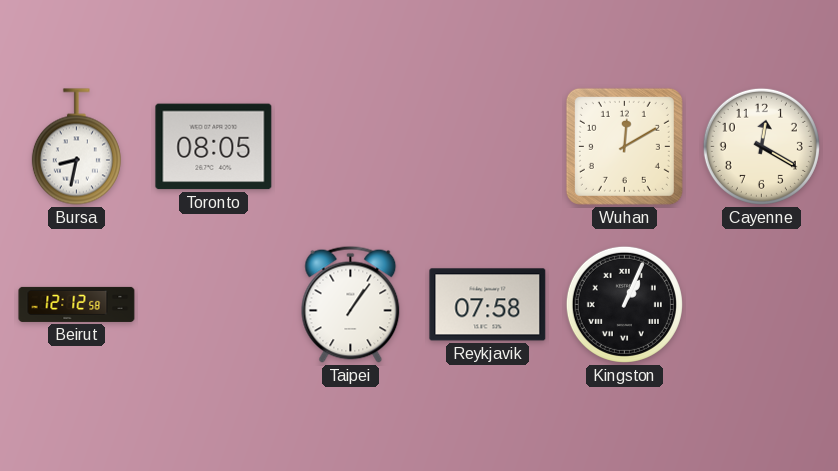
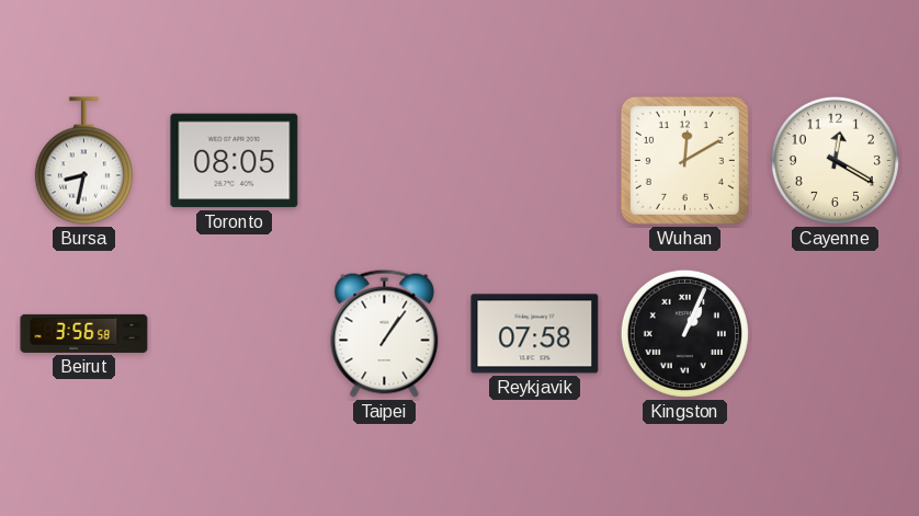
Beirut: 12:12 -> 3:56 (84, 333)
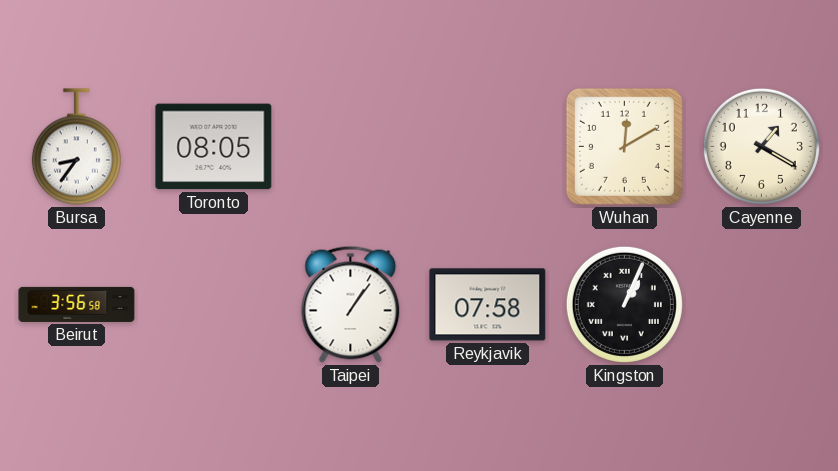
Bursa: 8:32 -> 8:36 (76, 147)
Cayenne: 12:20 -> 1:20 (761, 146)
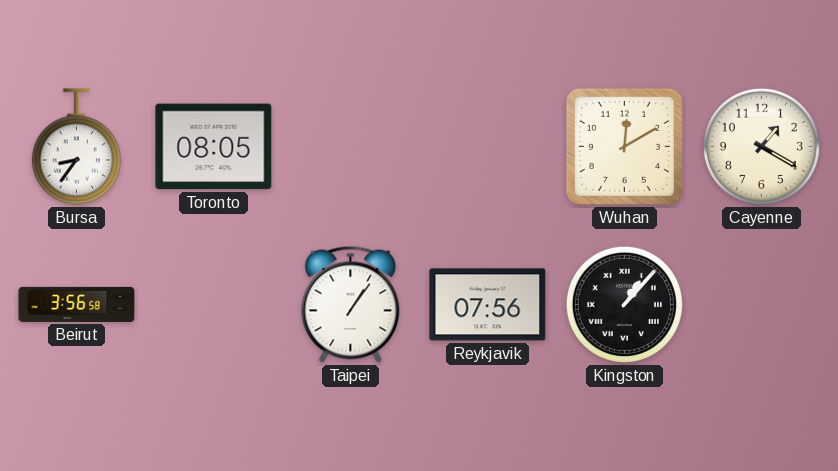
Reykjavik: 07:58 -> 07:56 (488, 305)
Kingston: 1:04 -> 1:07 (624, 304)
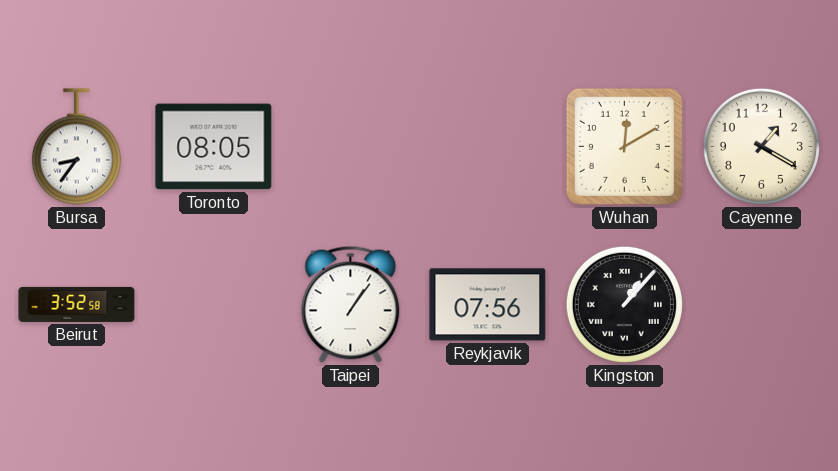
Beirut: 3:56 -> 3:52 (77, 304)
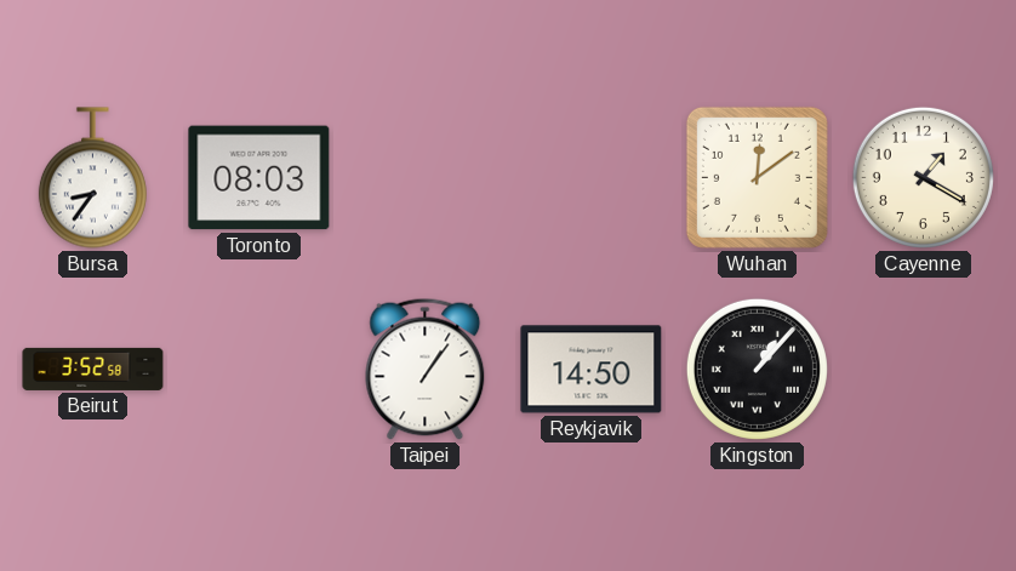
Toronto: 08:05 -> 08:03 (259, 178)
Wuhan: 12:10 -> 12:09 (757, 177)
Reykjavik: 07:56 -> 14:50 (592, 370)
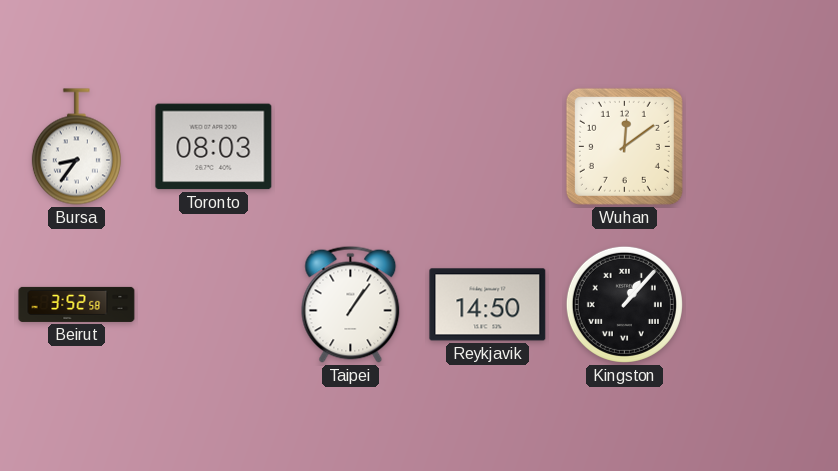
Cayenne: 1:20 -> none (923, 177)
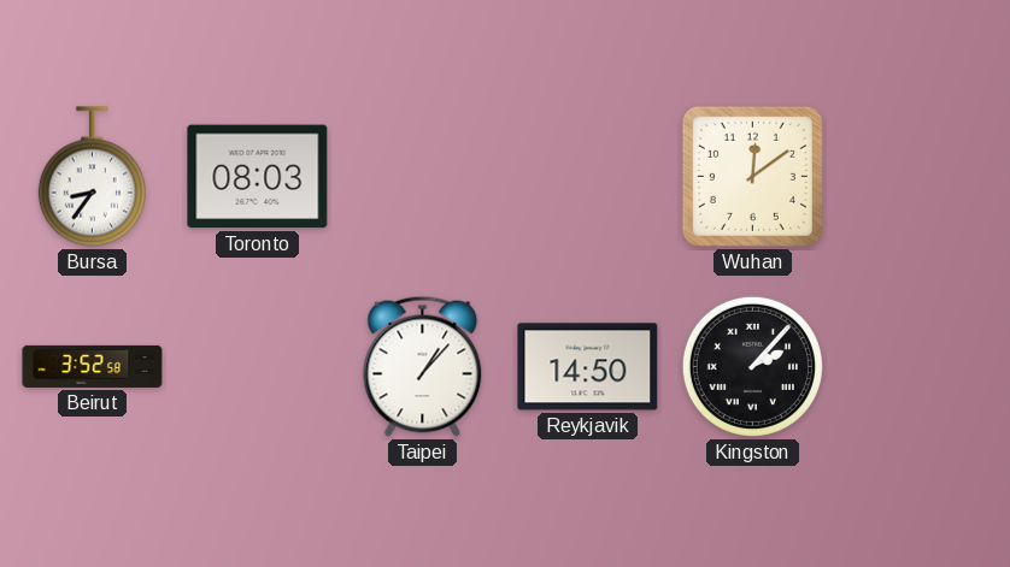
Taipei: 1:06 -> 1:07 (423, 366)
Kingston: 1:07 -> 2:07 (752, 366)
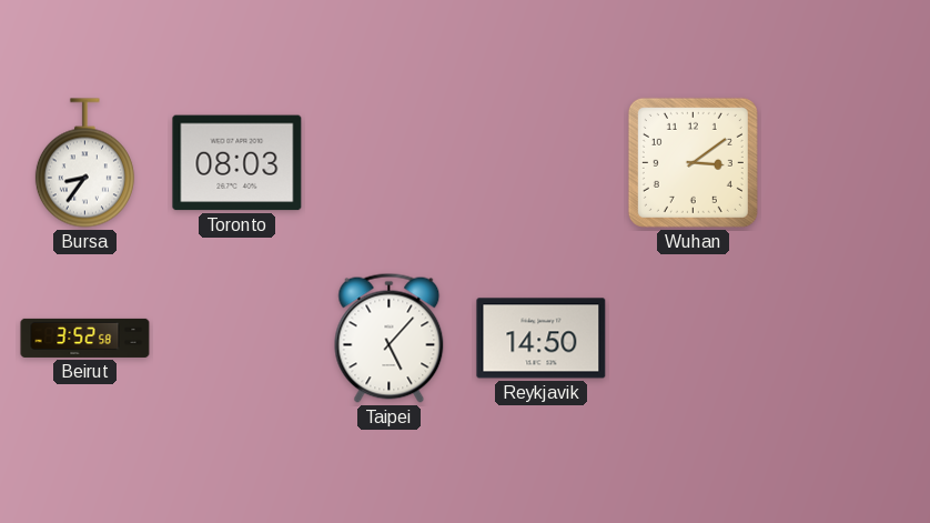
Wuhan: 12:09 -> 3:09 (693, 162)
Taipei: 1:07 -> 5:07 (390, 338)
Kingston: 2:07 -> none (752, 366)
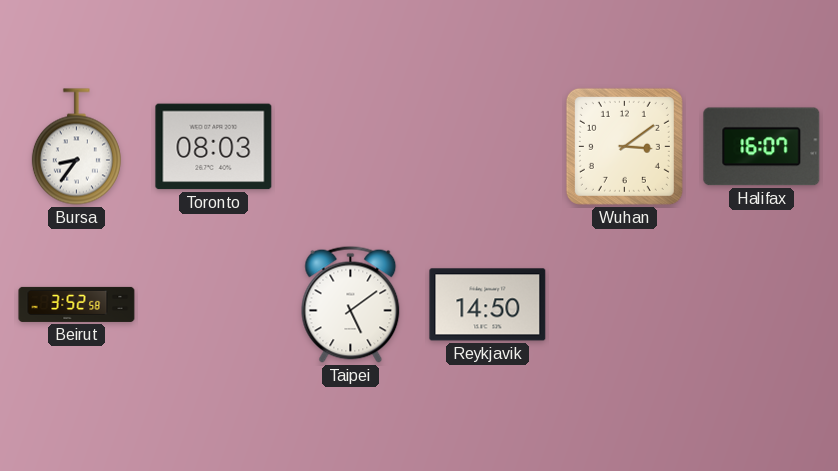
Halifax: none -> 16:07 (762, 147)
Taipei: 5:07 -> 5:09 (351, 304)
